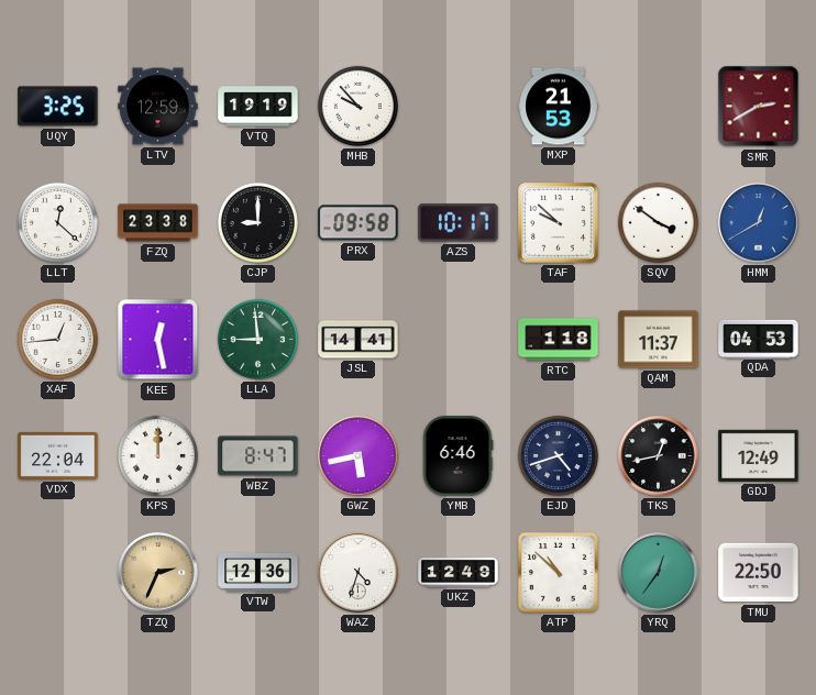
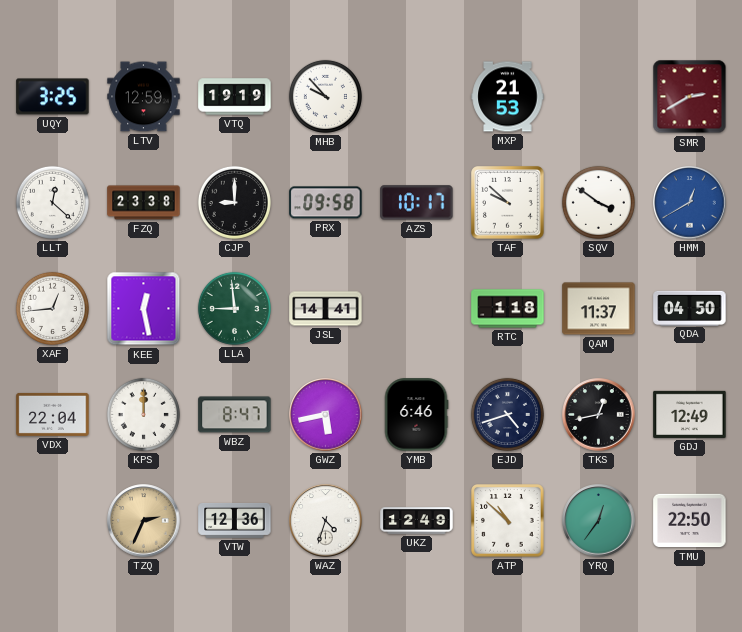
QDA: 04:53 -> 04:50 (690, 308)
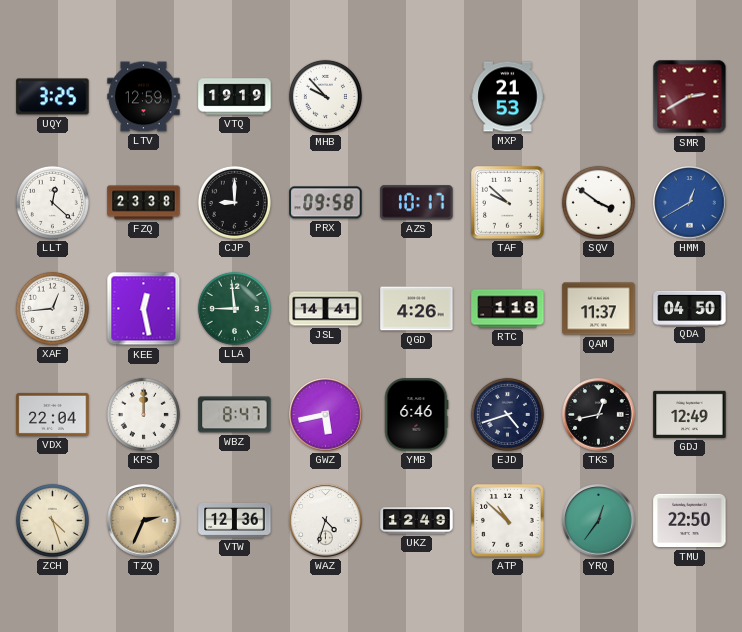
QGD: none -> 4:26 (417, 309)
ZCH: none -> 4:27 (52, 520)
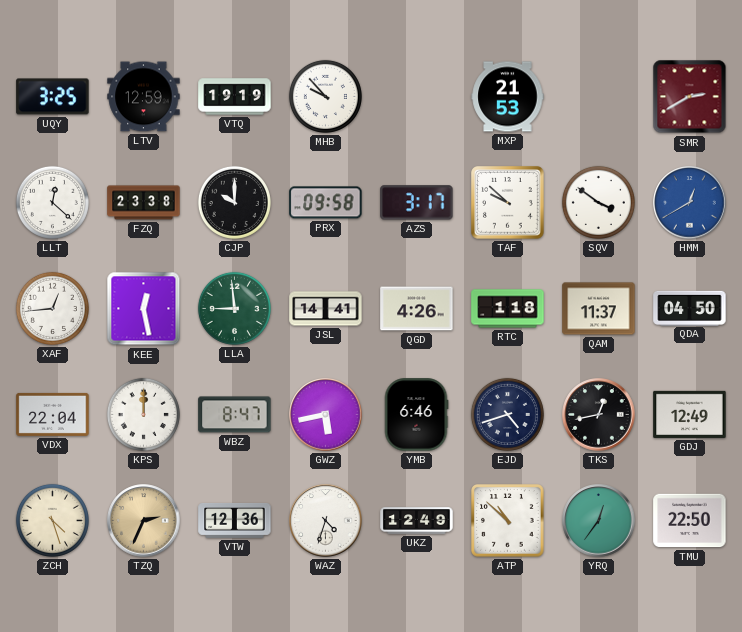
CJP: 9:00 -> 10:00 (234, 202)
AZS: 10:17 -> 3:17 (417, 203)
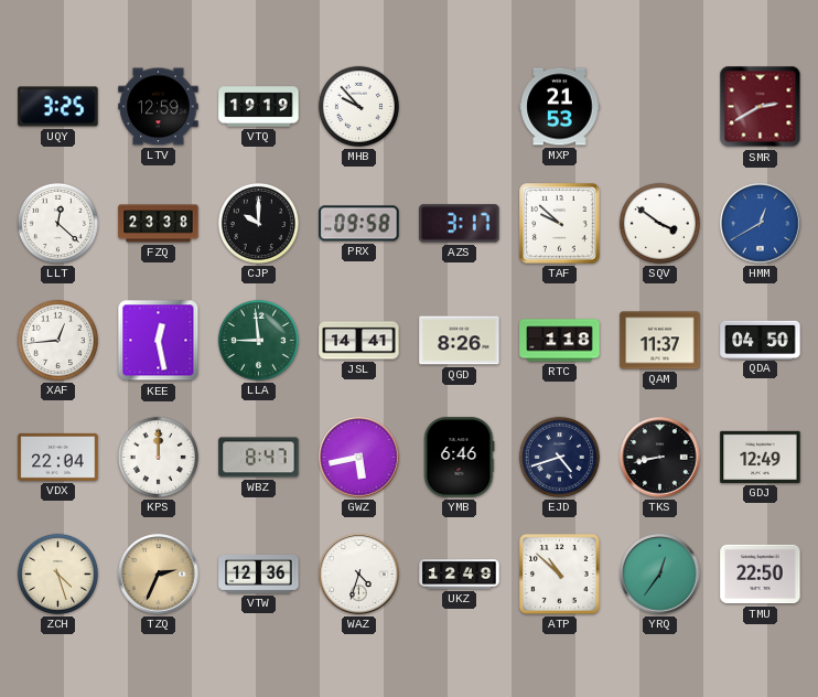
QGD: 4:26 -> 8:26 (460, 341)
TKS: 12:43 -> 8:43 (660, 458)
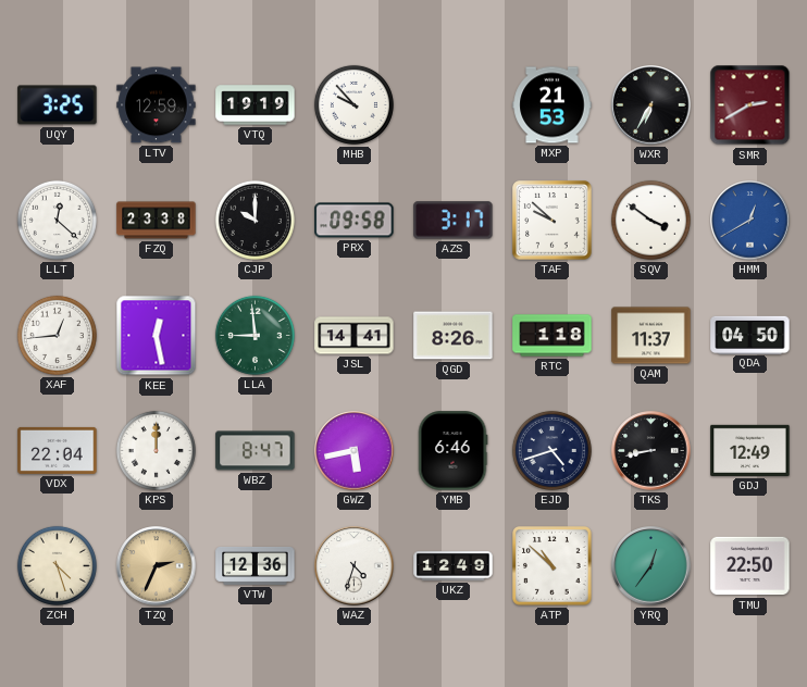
WXR: none -> 6:35 (651, 105)
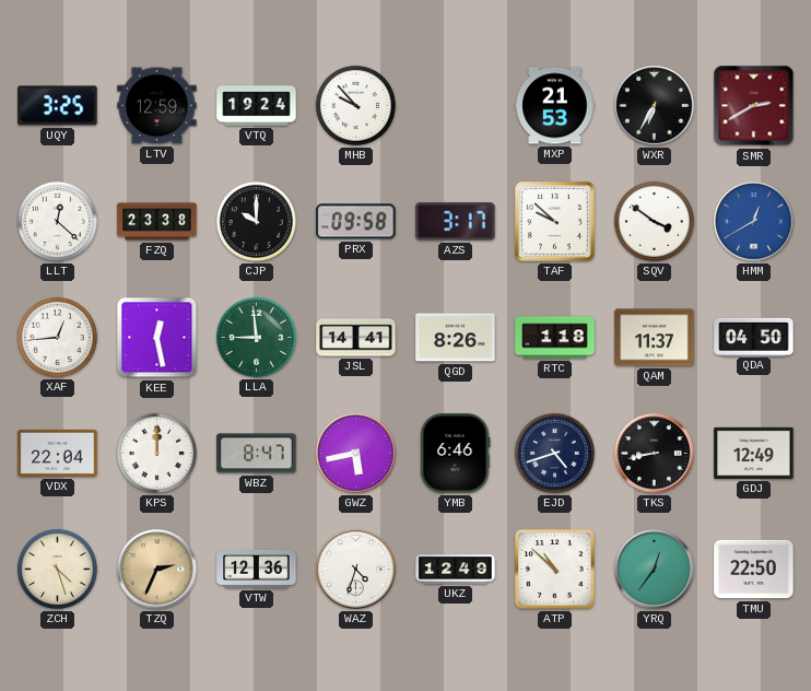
VTQ: 19:19 -> 19:24 (257, 106)
